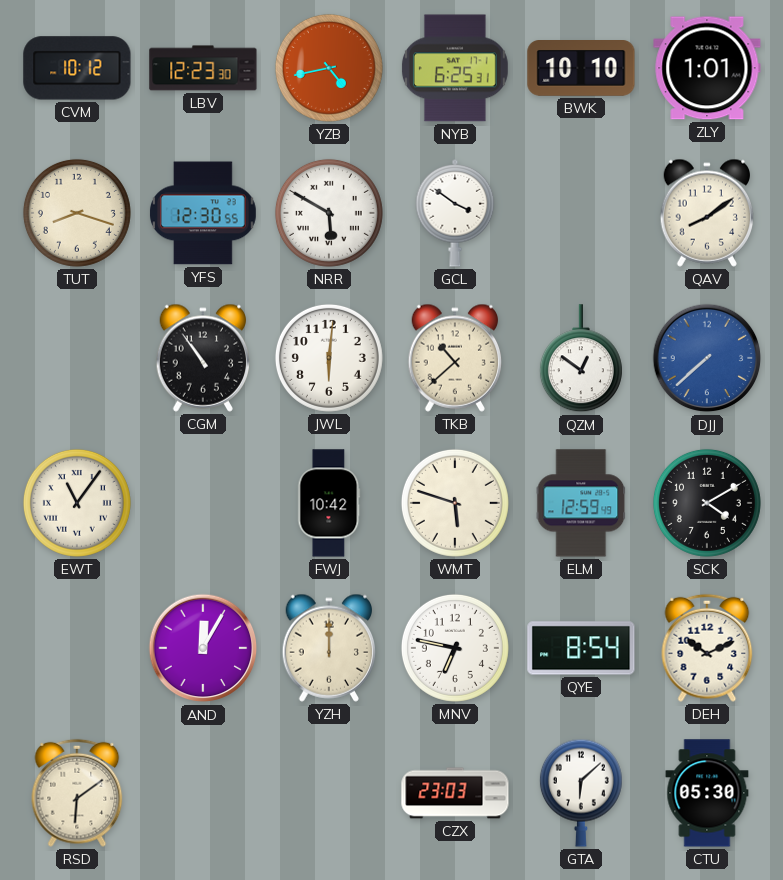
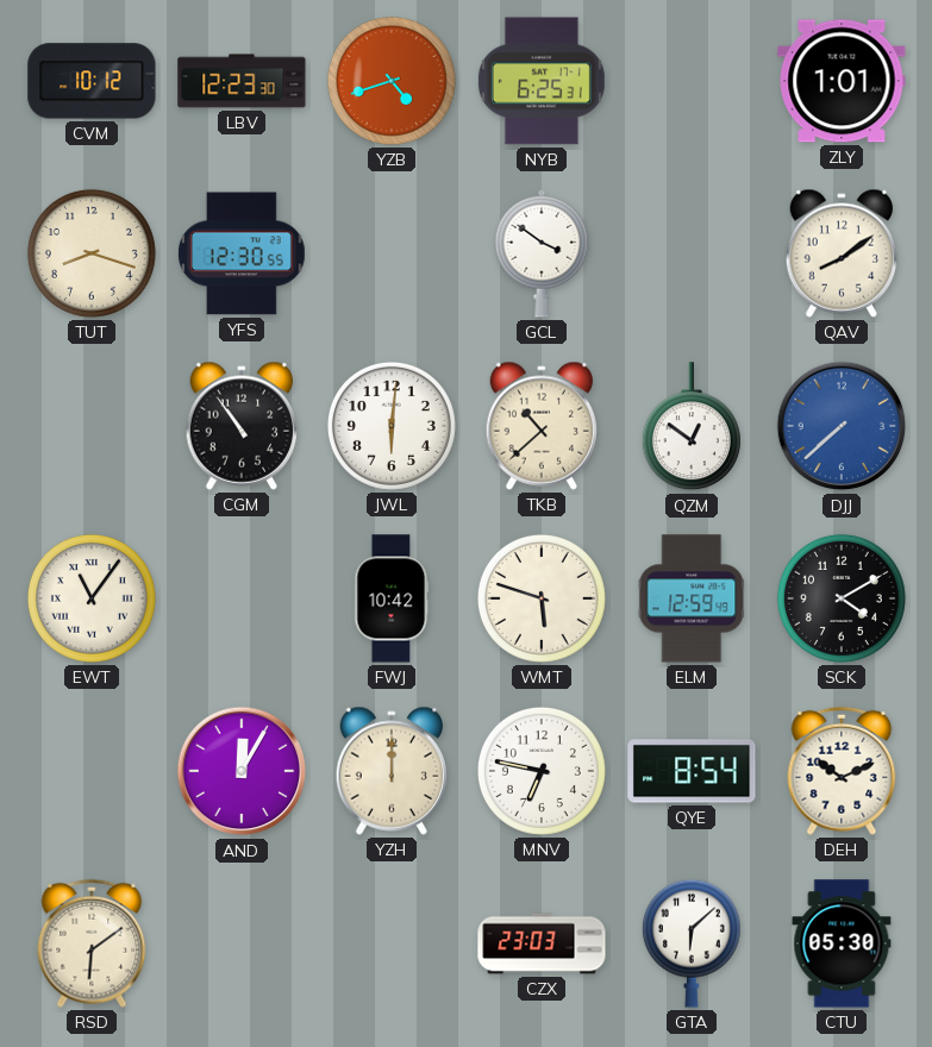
YZB: 4:43 -> 4:42 (392, 81)
BWK: 10:10 -> none (581, 69)
NRR: 5:50 -> none (329, 213)
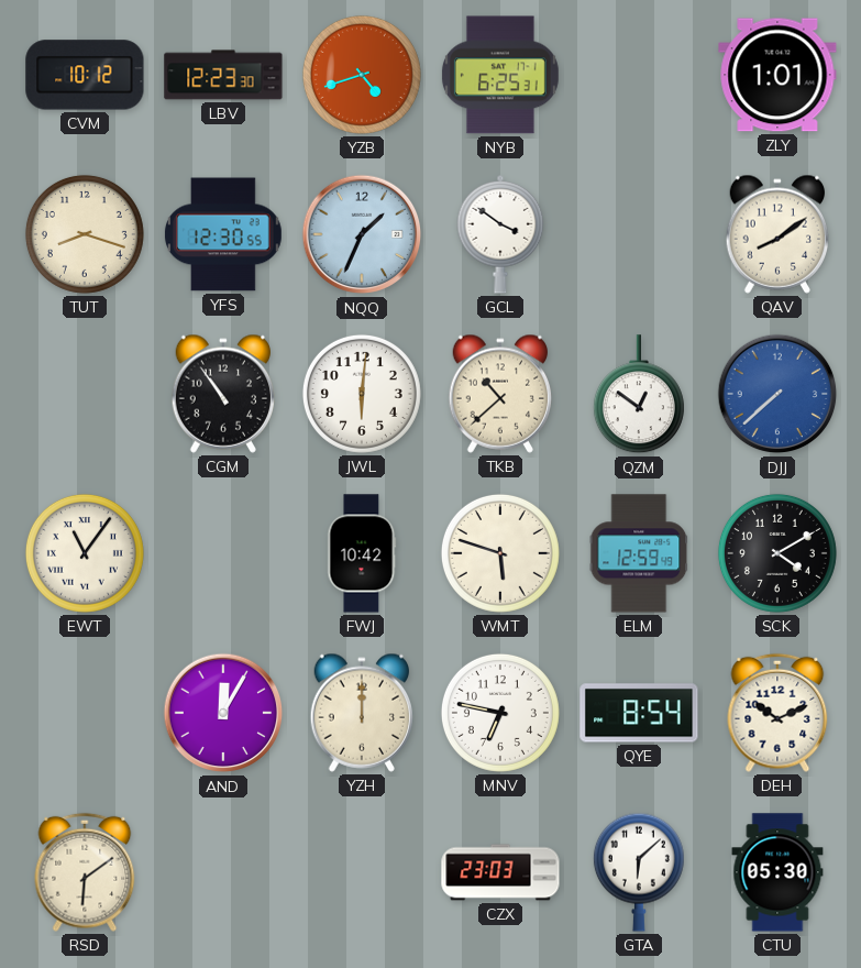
NQQ: none -> 1:34 (362, 234)
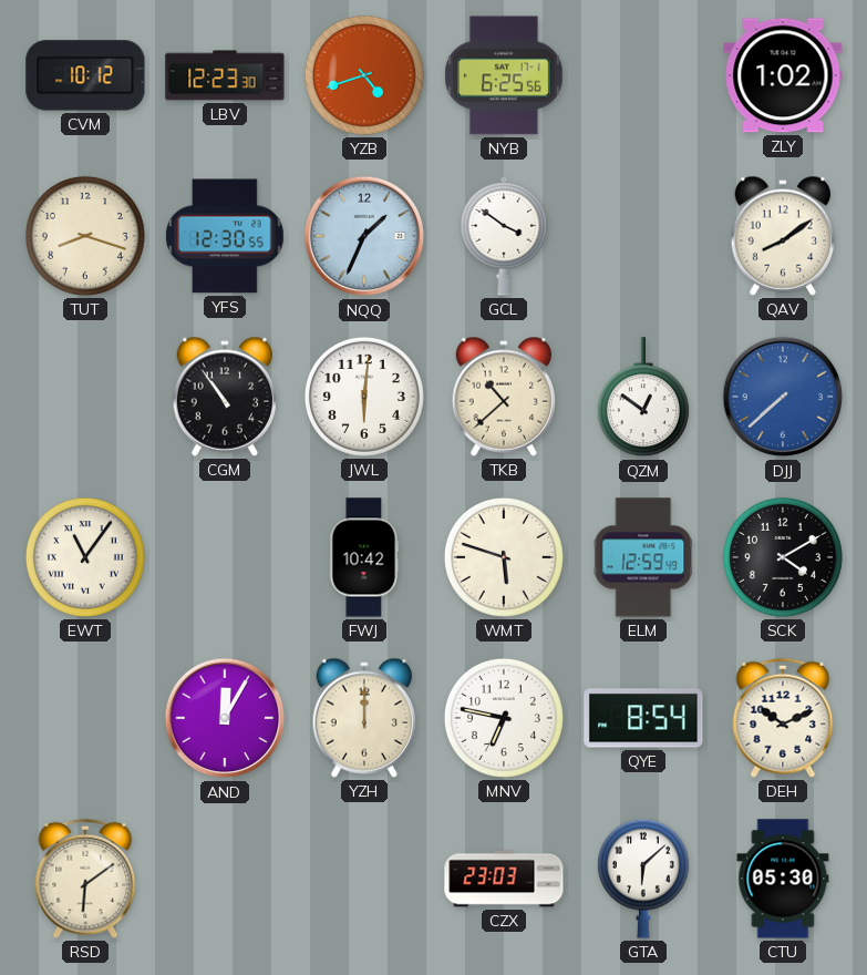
NYB: 6:25:31 -> 6:25:56 (504, 75)
ZLY: 1:01 -> 1:02 (783, 75)
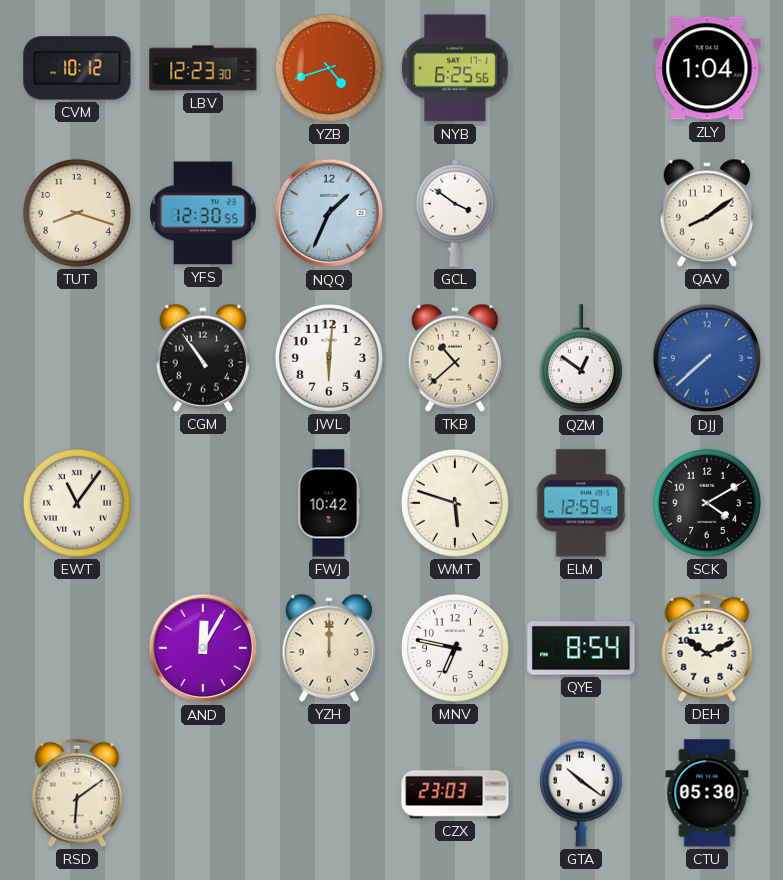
ZLY: 1:02 -> 1:04 (707, 68)
GTA: 6:08 -> 10:21 (581, 793)
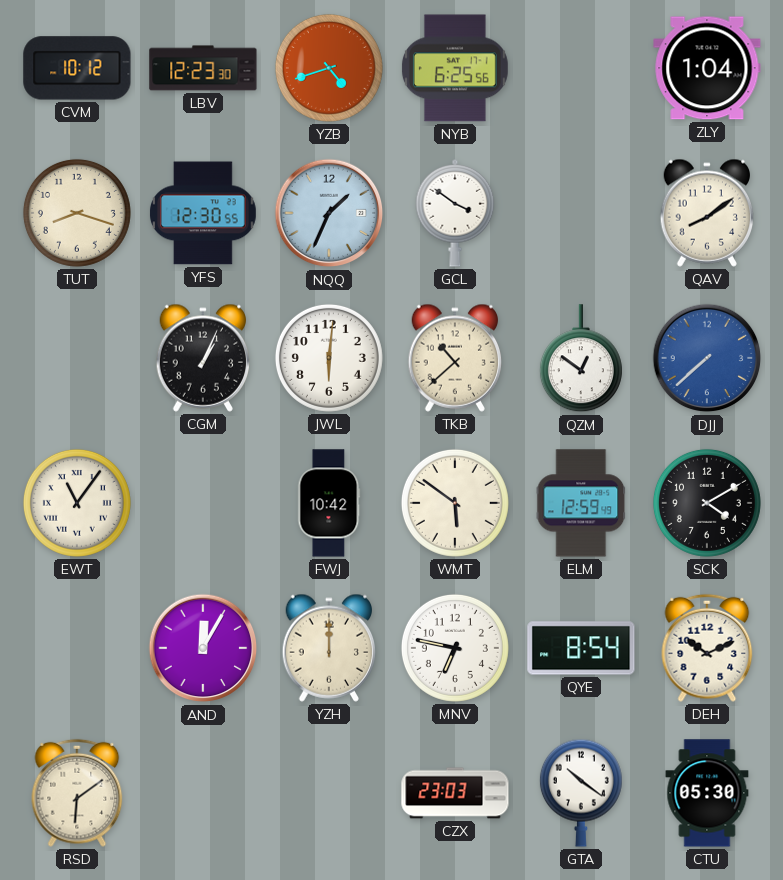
CGM: 10:54 -> 1:04 (202, 358)
WMT: 5:48 -> 5:51 (455, 503)
